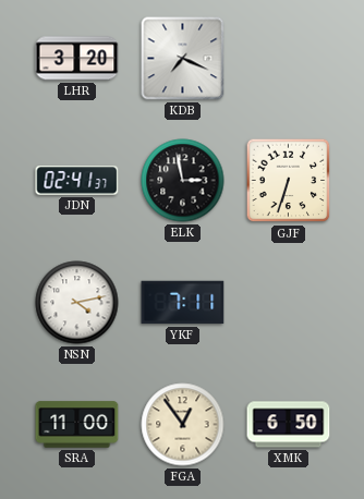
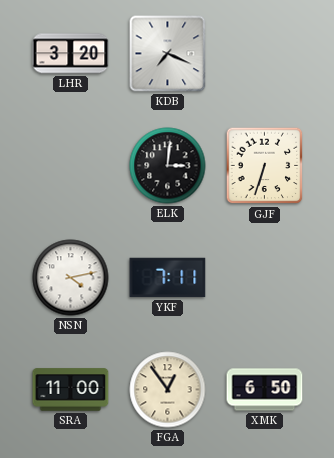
JDN: 02:41 -> none (77, 181)
ELK: 2:58 -> 3:01 (168, 166)
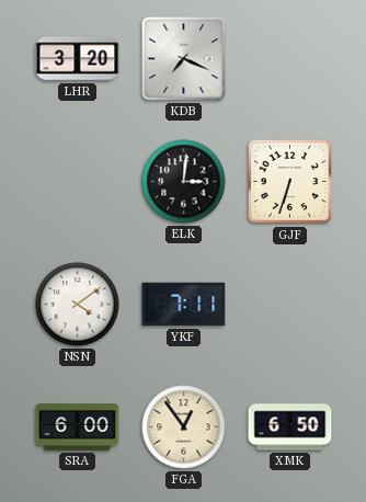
NSN: 4:13 -> 4:09 (78, 305)
SRA: 11:00 -> 6:00 (78, 427)
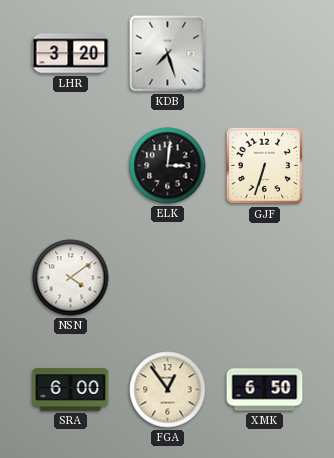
KDB: 7:19 -> 7:27 (168, 54)
YKF: 7:11 -> none (184, 305)
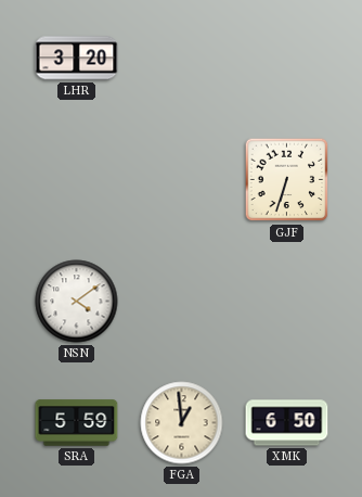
KDB: 7:27 -> none (168, 54)
ELK: 3:01 -> none (168, 166)
SRA: 6:00 -> 5:59 (77, 423)
FGA: 12:54 -> 12:59 (182, 423)
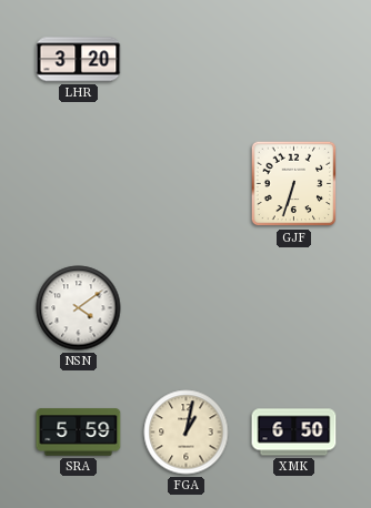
FGA: 12:59 -> 1:02 (187, 433)
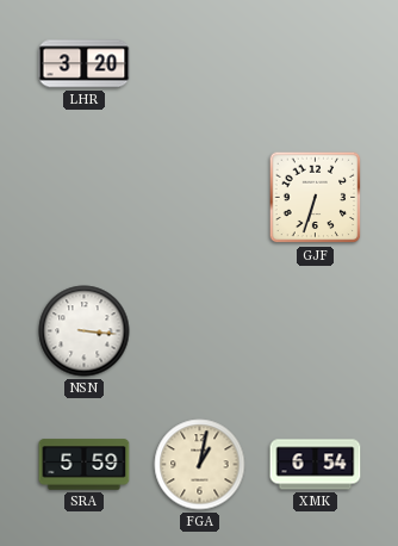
NSN: 4:09 -> 3:16 (85, 331)
XMK: 6:50 -> 6:54 (316, 465)
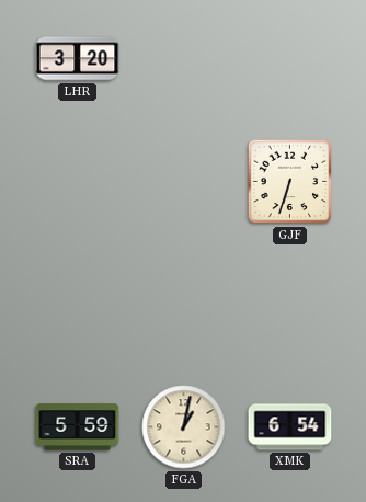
NSN: 3:16 -> none (85, 331)
